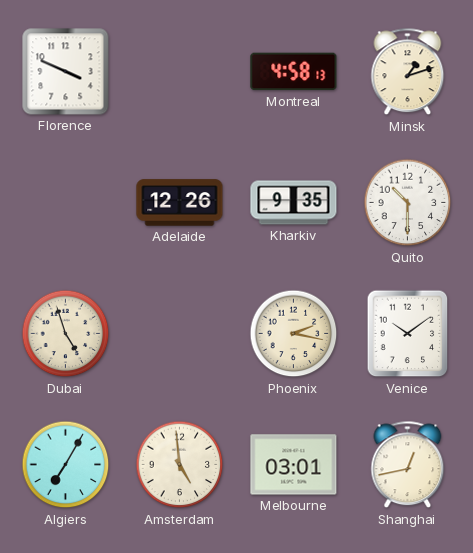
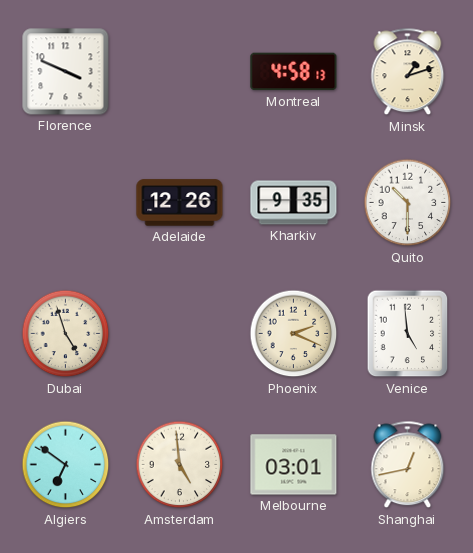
Phoenix: 2:17 -> 2:19 (294, 334)
Venice: 10:09 -> 4:59 (408, 334)
Algiers: 7:05 -> 6:51 (66, 465)
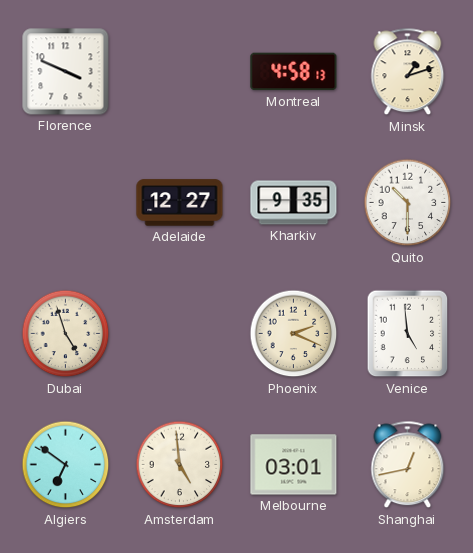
Adelaide: 12:26 -> 12:27 (180, 203)
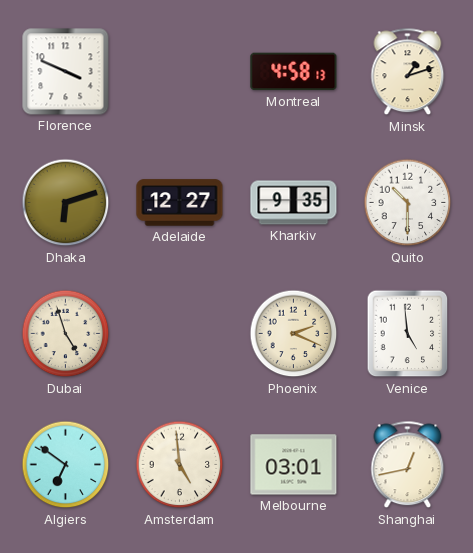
Dhaka: none -> 6:12 (66, 203)
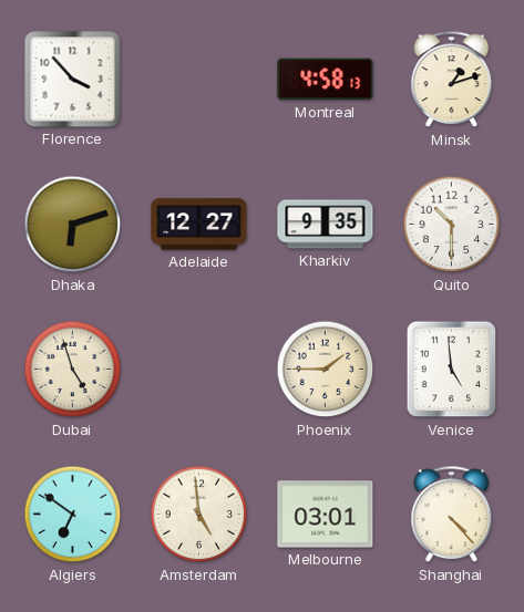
Florence: 3:49 -> 3:53 (73, 80)
Phoenix: 2:19 -> 1:45 (326, 370)
Shanghai: 12:43 -> 4:23 (452, 515)
